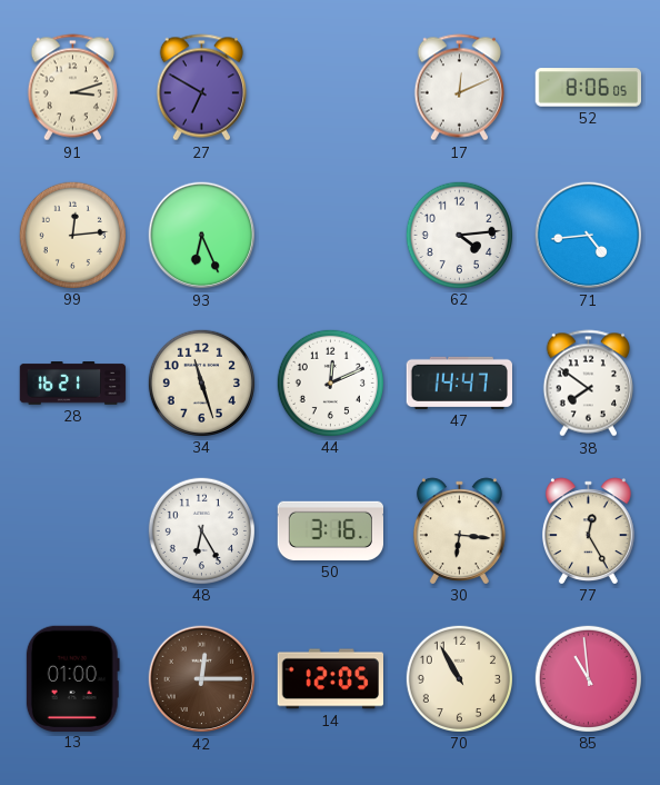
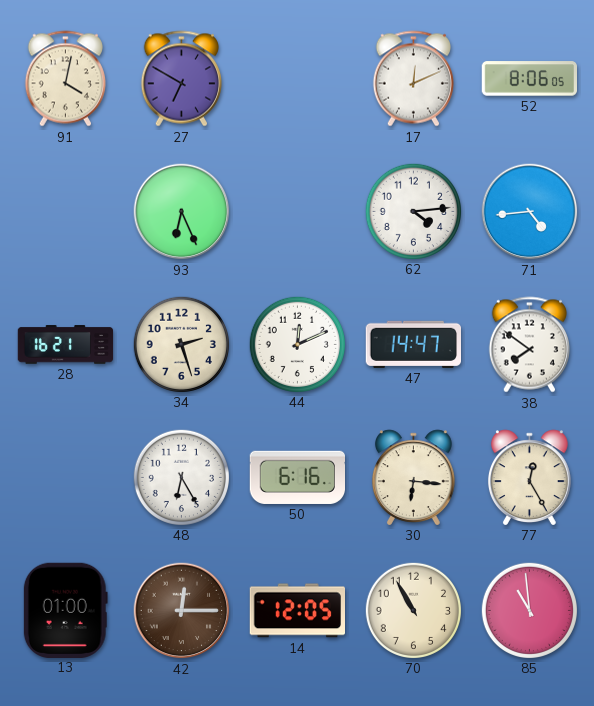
91: 3:12 -> 4:02 (65, 79)
99: 12:14 -> none (72, 235)
34: 11:27 -> 2:27 (181, 344)
50: 3:16 -> 6:16 (297, 477)
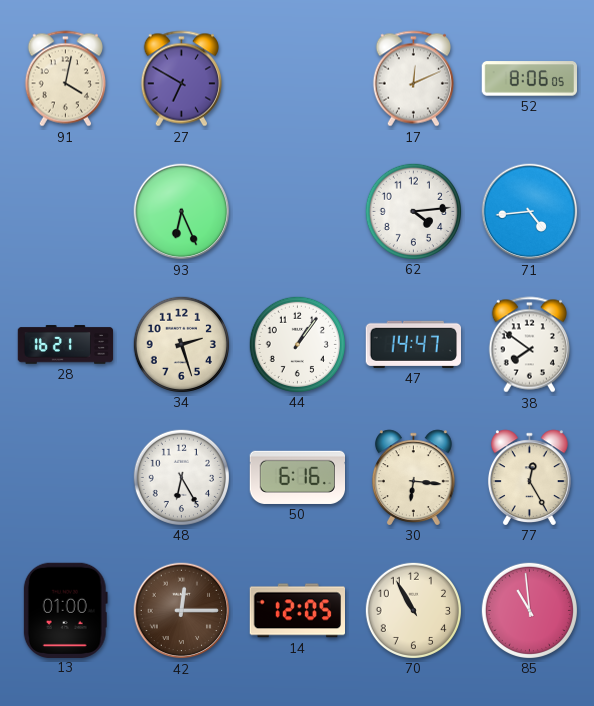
44: 12:11 -> 1:06 (297, 344)
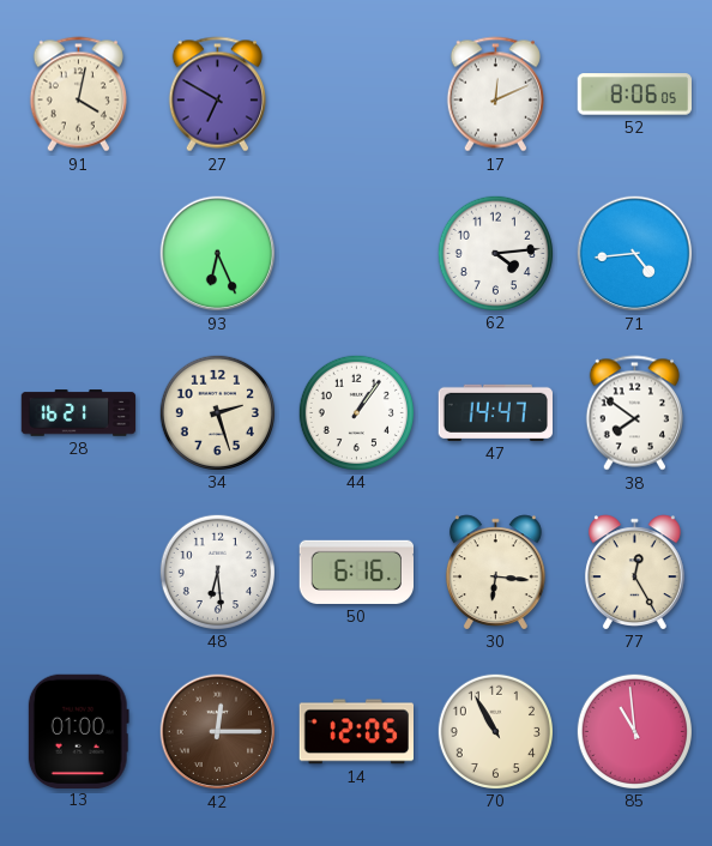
48: 6:25 -> 6:29 (217, 572)
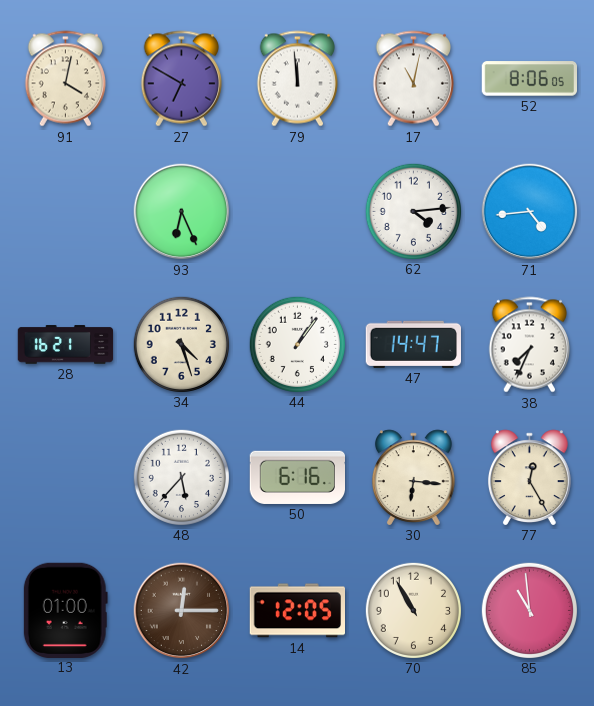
79: none -> 11:59 (297, 79)
17: 12:11 -> 11:02 (413, 79)
34: 2:27 -> 4:27 (181, 344)
38: 7:51 -> 7:34 (529, 345)
48: 6:29 -> 5:37 (181, 477)
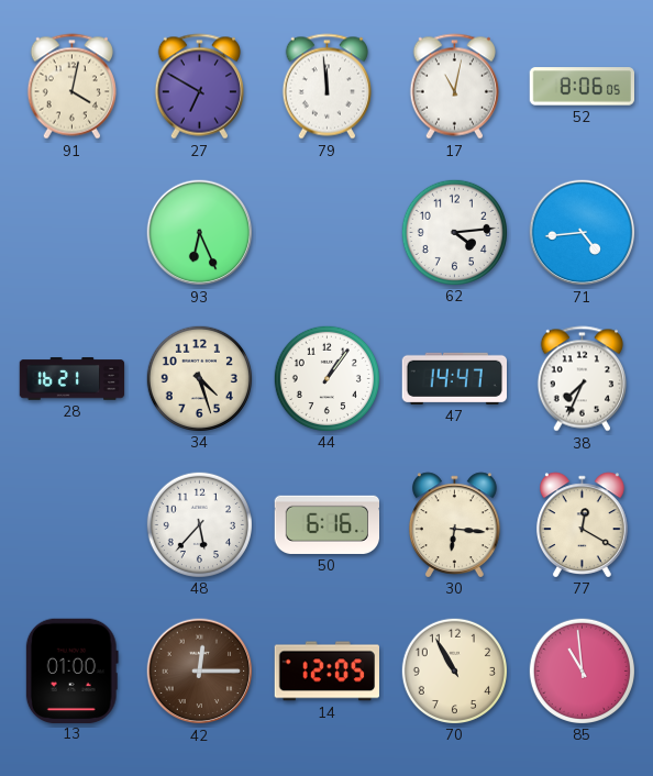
77: 12:25 -> 12:20 (582, 524)
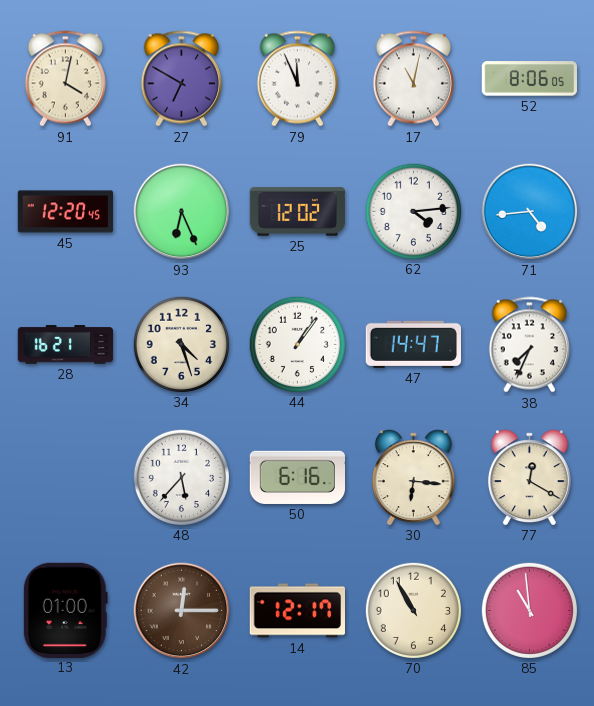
79: 11:59 -> 11:56 (297, 79)
45: none -> 12:20 (66, 212)
25: none -> 12:02 (298, 212)
14: 12:05 -> 12:17 (297, 611)
